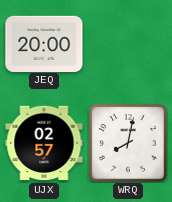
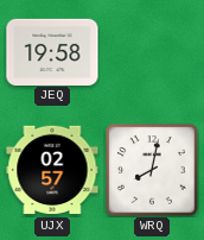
JEQ: 20:00 -> 19:58 (52, 51)
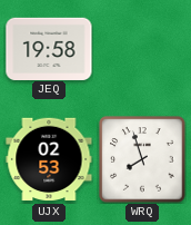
UJX: 02:57 -> 02:53 (49, 159)
WRQ: 8:02 -> 7:57 (142, 159)
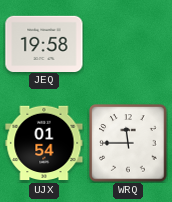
UJX: 02:53 -> 01:54 (44, 143)
WRQ: 7:57 -> 11:45 (128, 143)
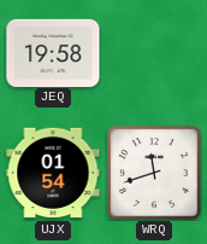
WRQ: 11:45 -> 11:42 (154, 173)
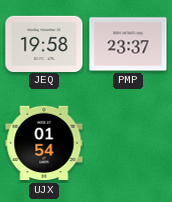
PMP: none -> 23:37 (128, 44)
WRQ: 11:42 -> none (154, 173)
